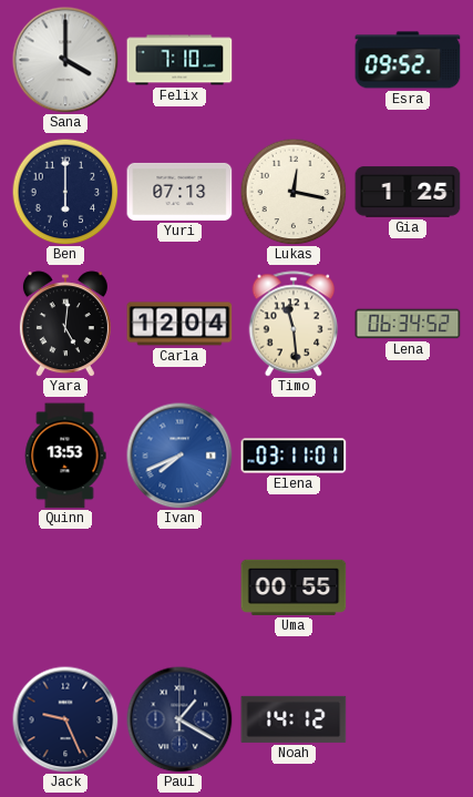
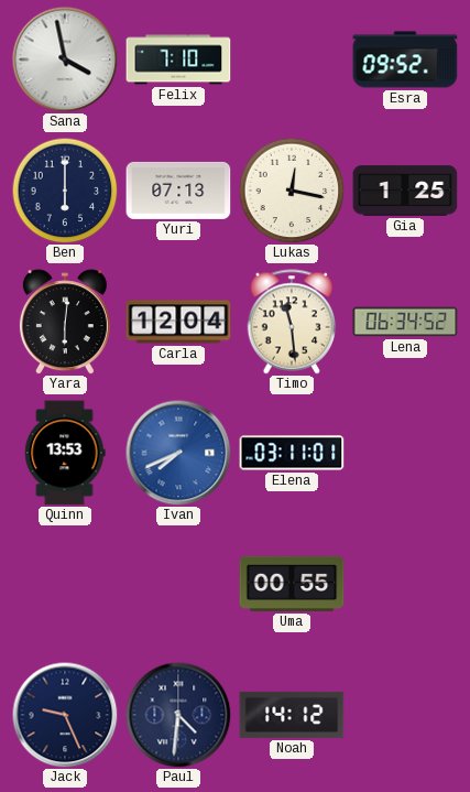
Sana: 4:00 -> 3:58 (65, 59)
Yara: 5:01 -> 6:01 (65, 322)
Paul: 1:20 -> 4:31 (178, 715)
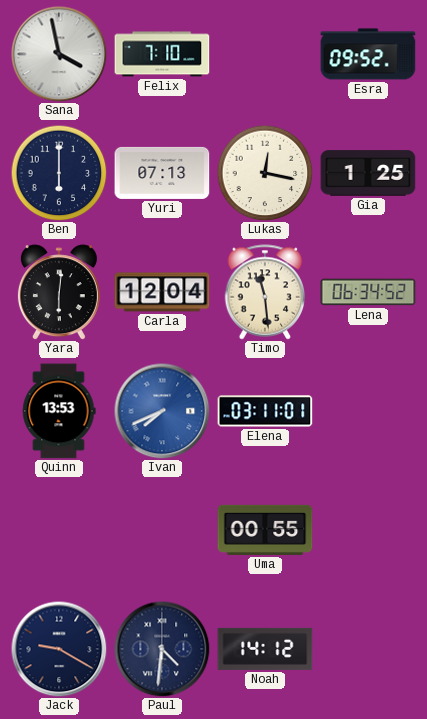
Jack: 9:26 -> 9:20 (59, 649)
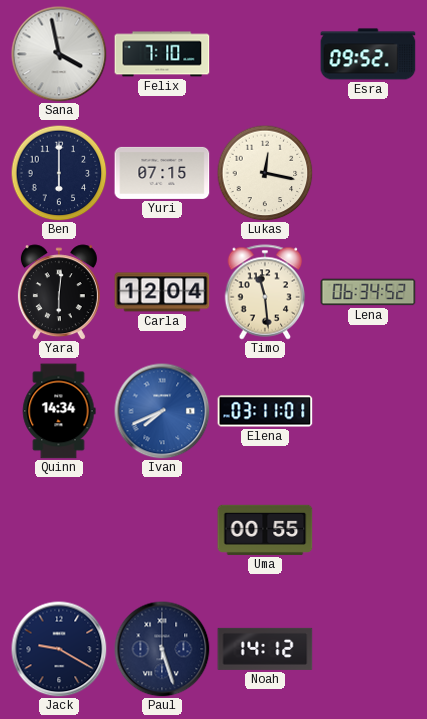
Yuri: 07:13 -> 07:15 (162, 173)
Gia: 1:25 -> none (368, 173)
Quinn: 13:53 -> 14:34 (59, 411)
Paul: 4:31 -> 5:27 (162, 649)
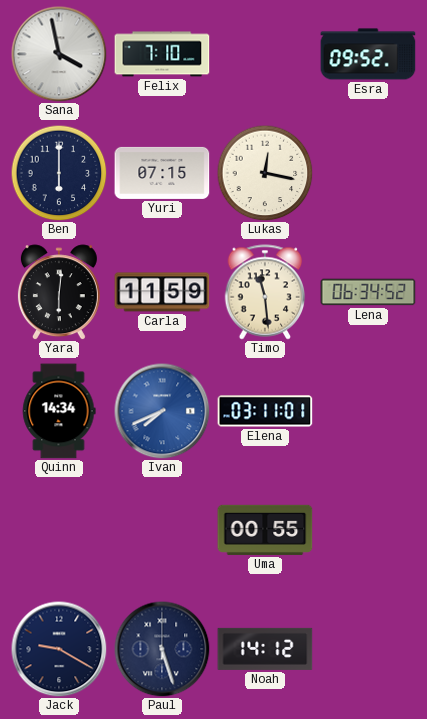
Carla: 12:04 -> 11:59 (162, 292)
